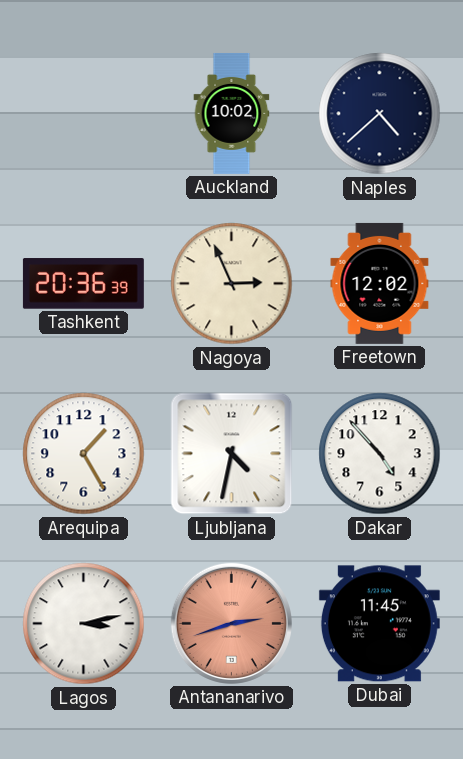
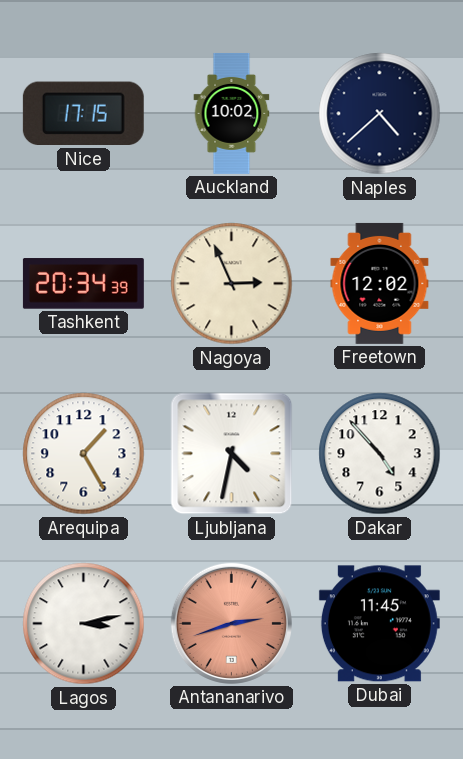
Nice: none -> 17:15 (83, 114)
Tashkent: 20:36 -> 20:34 (83, 284)
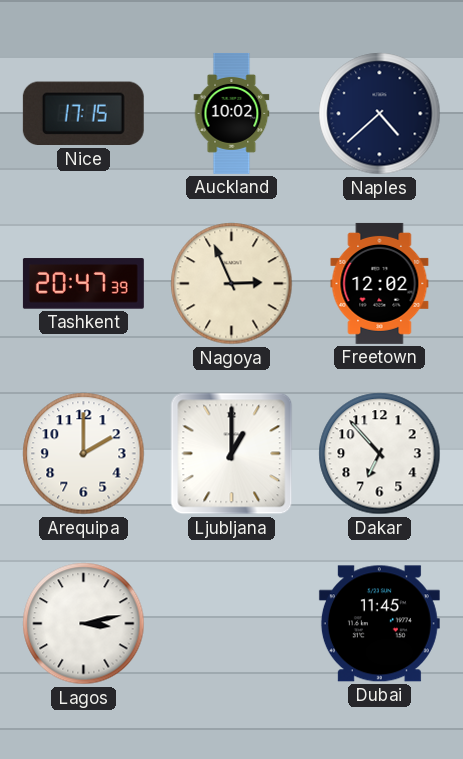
Tashkent: 20:34 -> 20:47 (83, 284)
Arequipa: 1:25 -> 2:00 (84, 454)
Ljubljana: 4:32 -> 1:00 (232, 454)
Dakar: 4:53 -> 6:53 (380, 454)
Antananarivo: 2:42 -> none (231, 623)
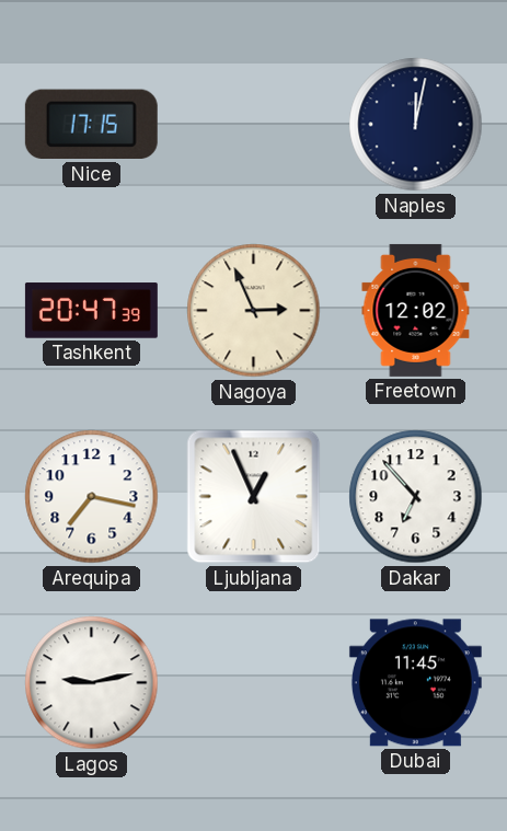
Auckland: 10:02 -> none (232, 113)
Naples: 4:38 -> 12:02 (416, 125)
Arequipa: 2:00 -> 7:17 (92, 497)
Ljubljana: 1:00 -> 12:56 (254, 497)
Lagos: 3:13 -> 9:13 (92, 683)
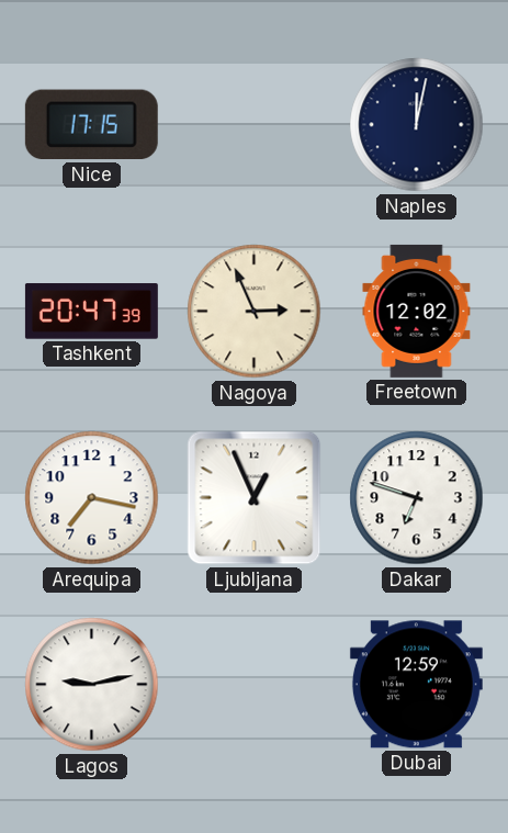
Dakar: 6:53 -> 6:48 (417, 498)
Dubai: 11:45 -> 12:59 (416, 685)
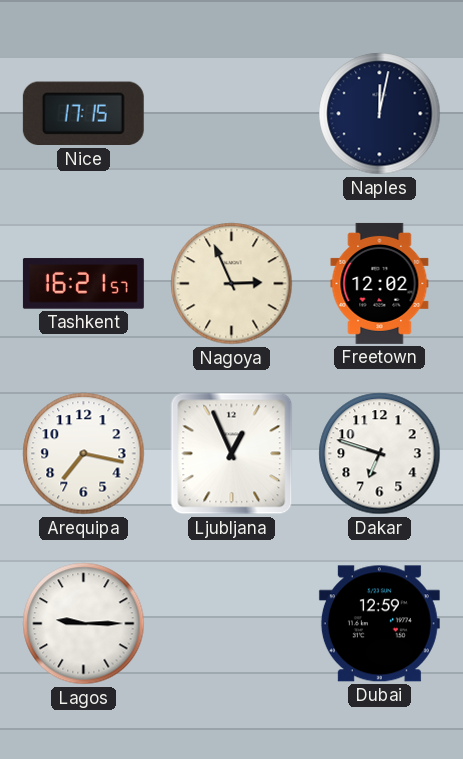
Tashkent: 20:47 -> 16:21 (83, 284)
Lagos: 9:13 -> 9:15 (84, 624)
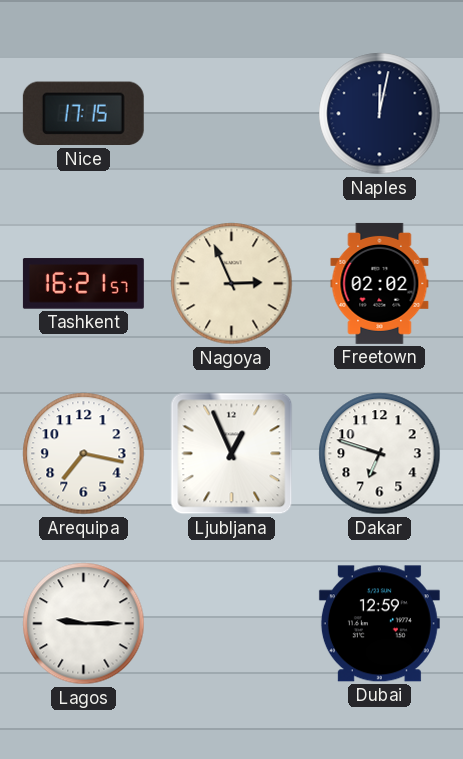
Freetown: 12:02 -> 02:02 (380, 283)
